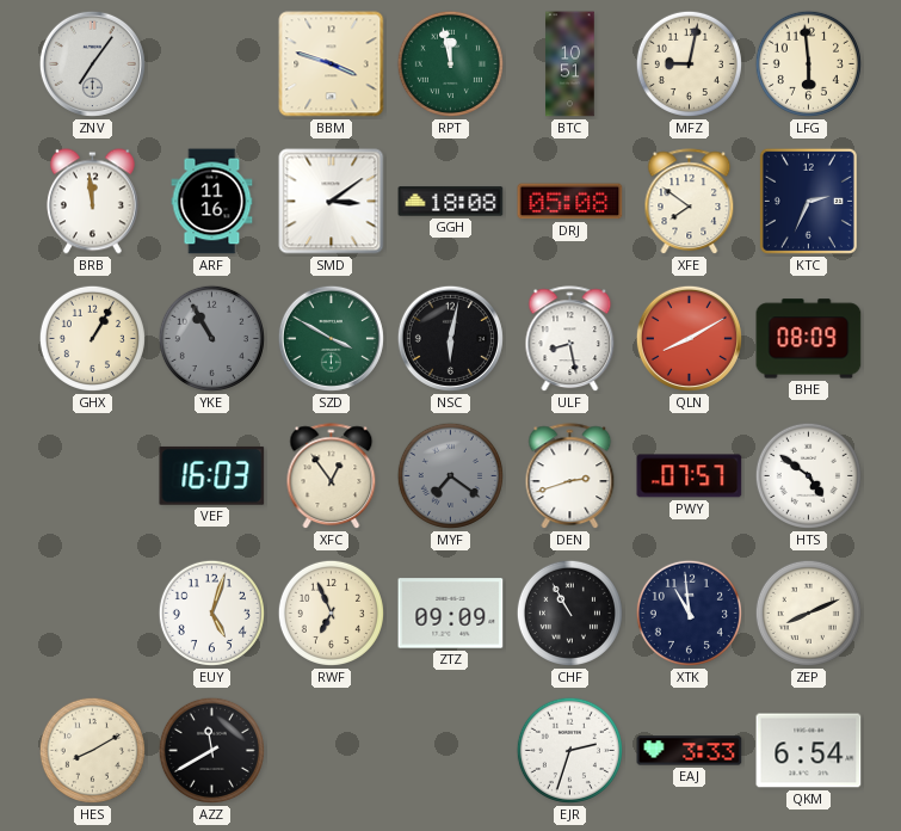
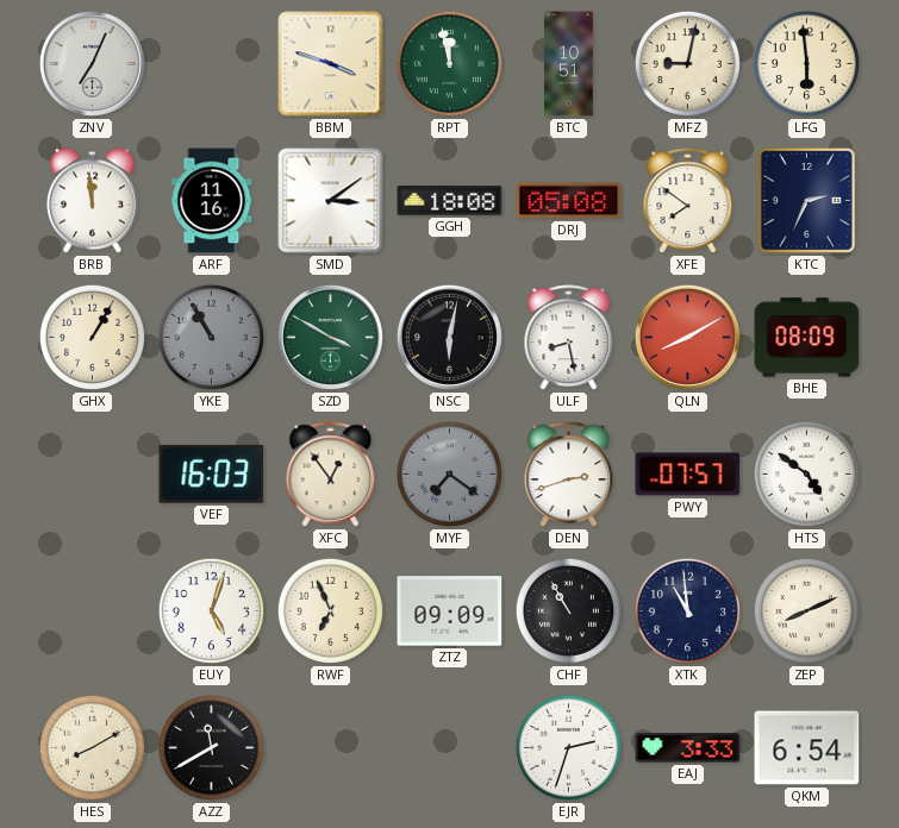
ZNV: 7:06 -> 7:04 (92, 63)
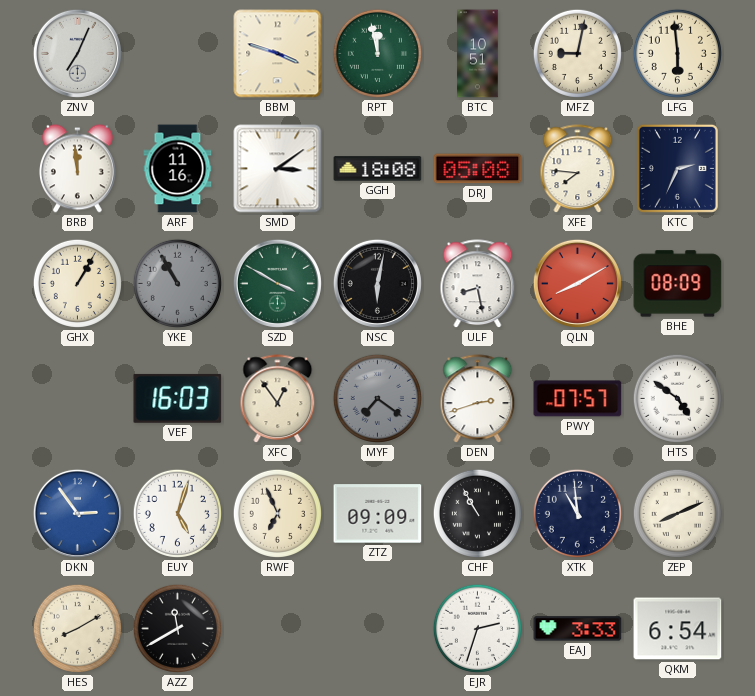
XFE: 7:51 -> 7:46 (578, 169)
DKN: none -> 2:54 (77, 513)
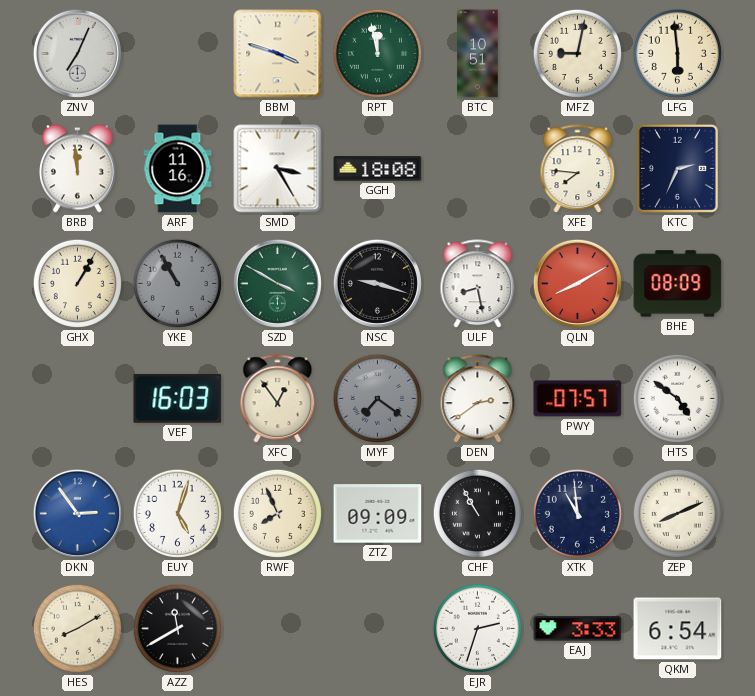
SMD: 3:09 -> 3:25 (278, 169)
DRJ: 05:08 -> none (478, 169)
NSC: 6:02 -> 9:18 (377, 283)
DEN: 2:42 -> 2:39 (478, 399)
RWF: 6:56 -> 7:56 (277, 513)
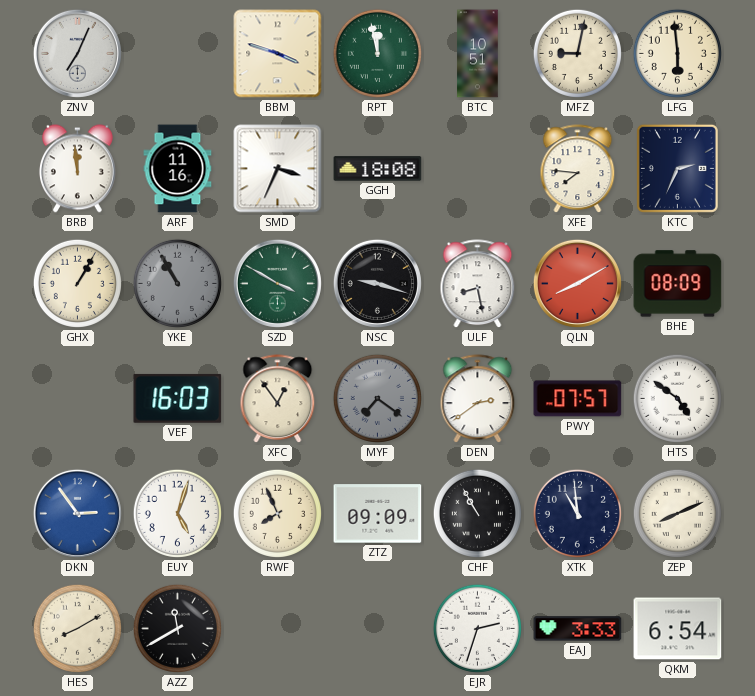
SMD: 3:25 -> 3:34 (278, 169)
